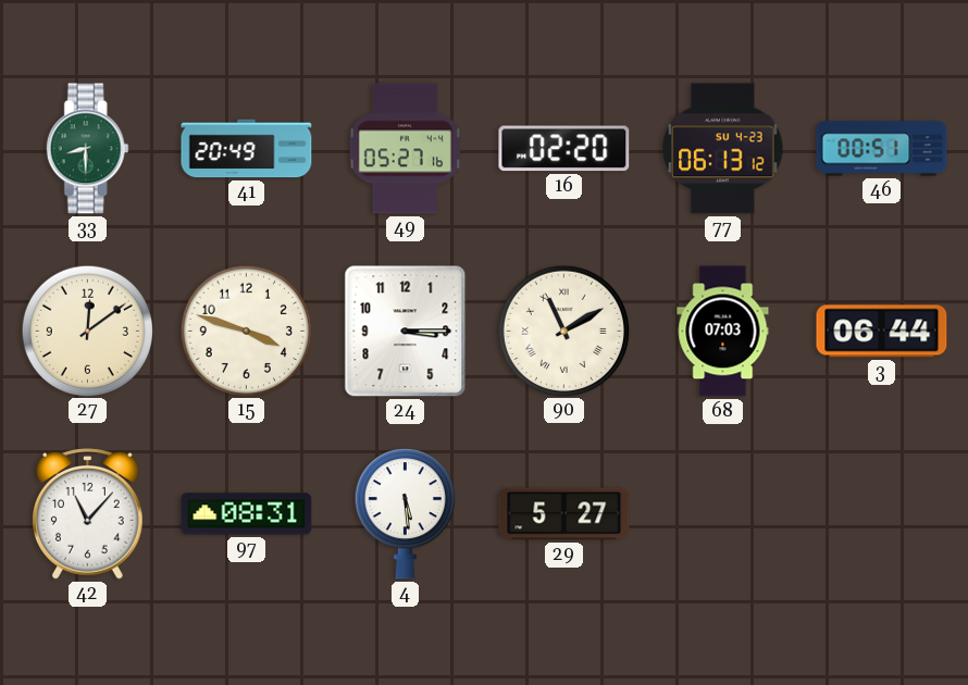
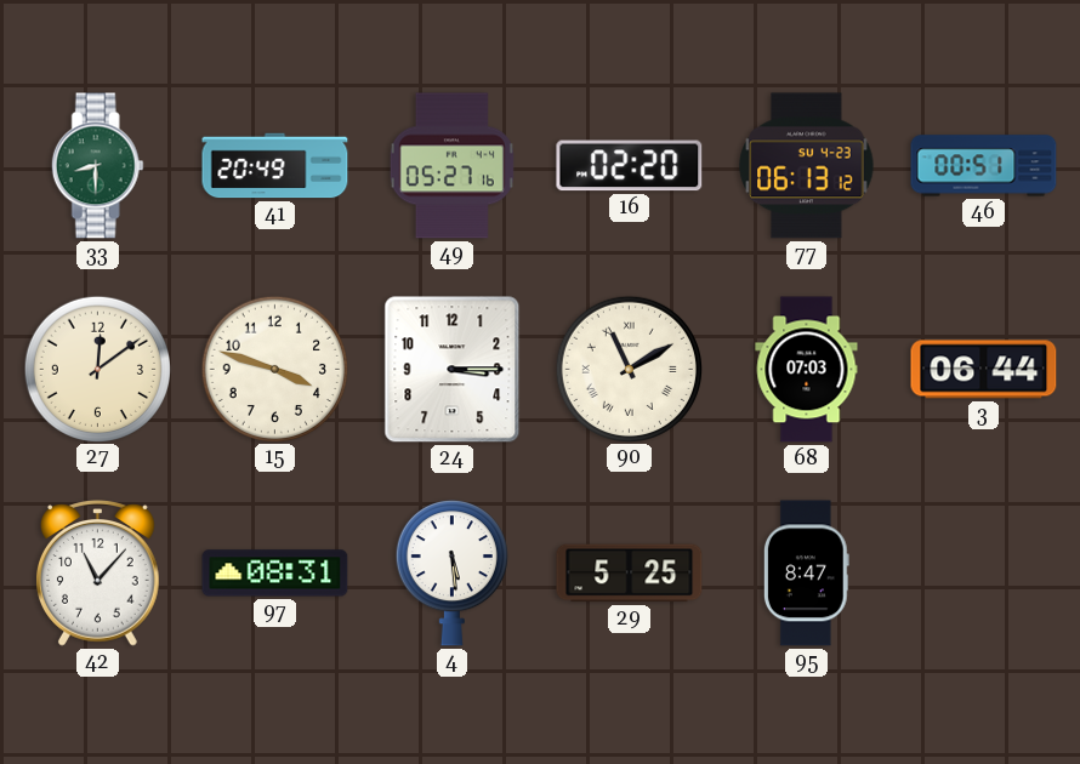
29: 5:27 -> 5:25 (630, 574)
95: none -> 8:47 (806, 574)
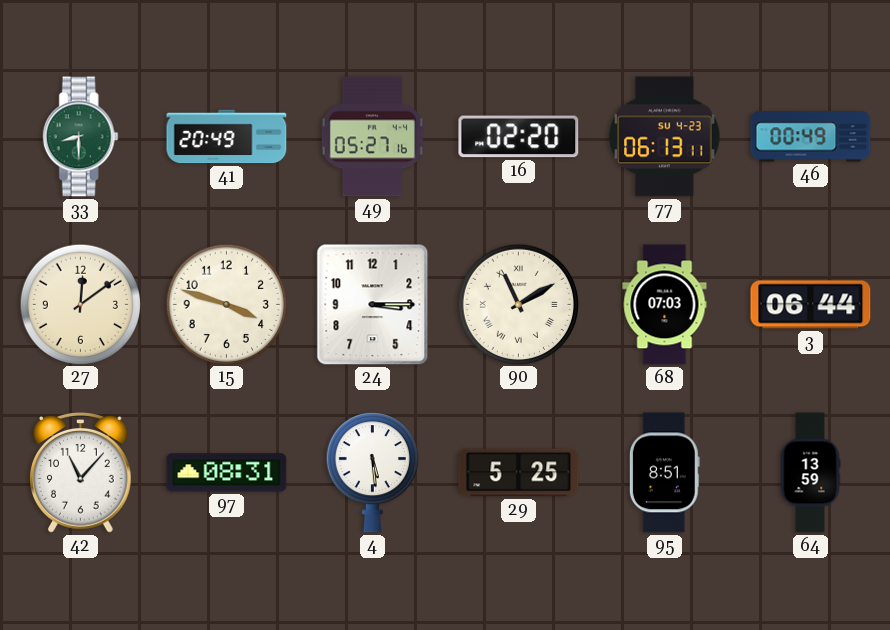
77: 06:13:12 -> 06:13:11 (665, 137)
46: 00:51 -> 00:49 (811, 137)
95: 8:47 -> 8:51 (664, 473)
64: none -> 13:59 (810, 473)
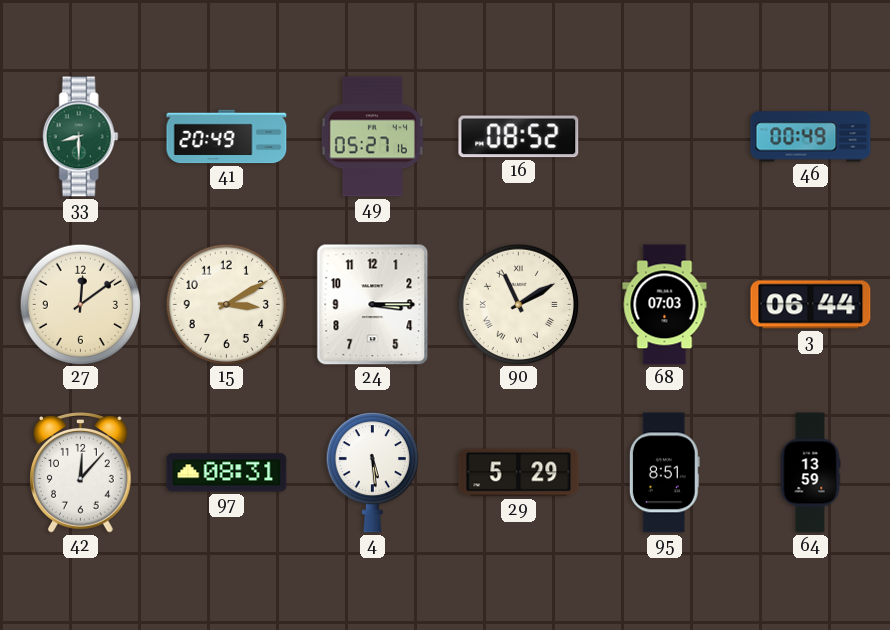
16: 02:20 -> 08:52 (519, 137)
77: 06:13 -> none (665, 137)
15: 3:48 -> 3:10 (226, 304)
42: 11:07 -> 12:07 (81, 473)
29: 5:25 -> 5:29 (519, 473)
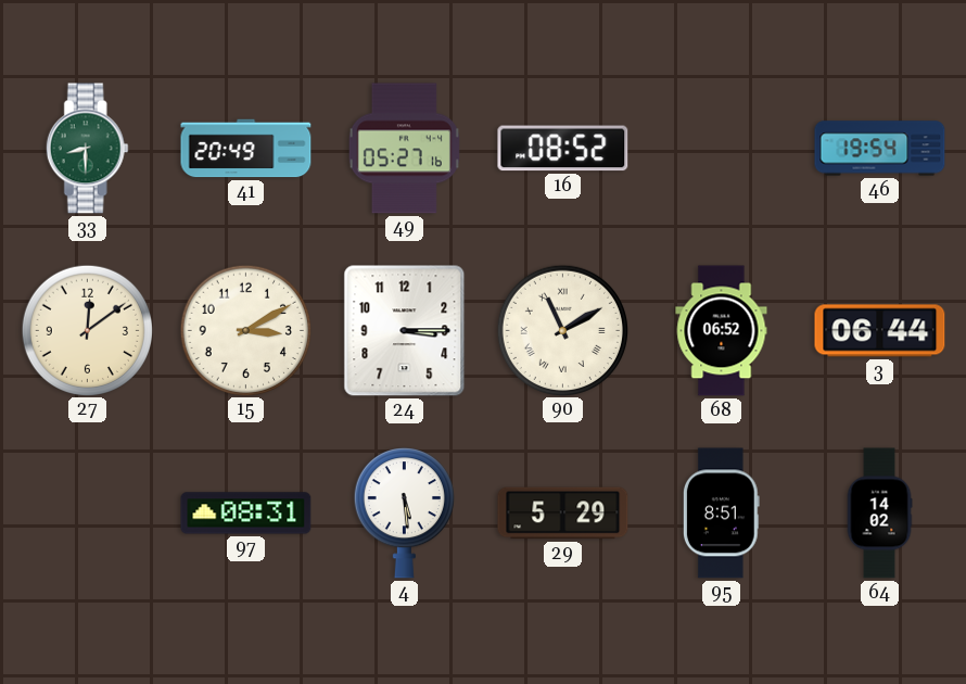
46: 00:49 -> 19:54 (880, 149)
68: 07:03 -> 06:52 (722, 331)
42: 12:07 -> none (81, 473)
64: 13:59 -> 14:02 (879, 514)
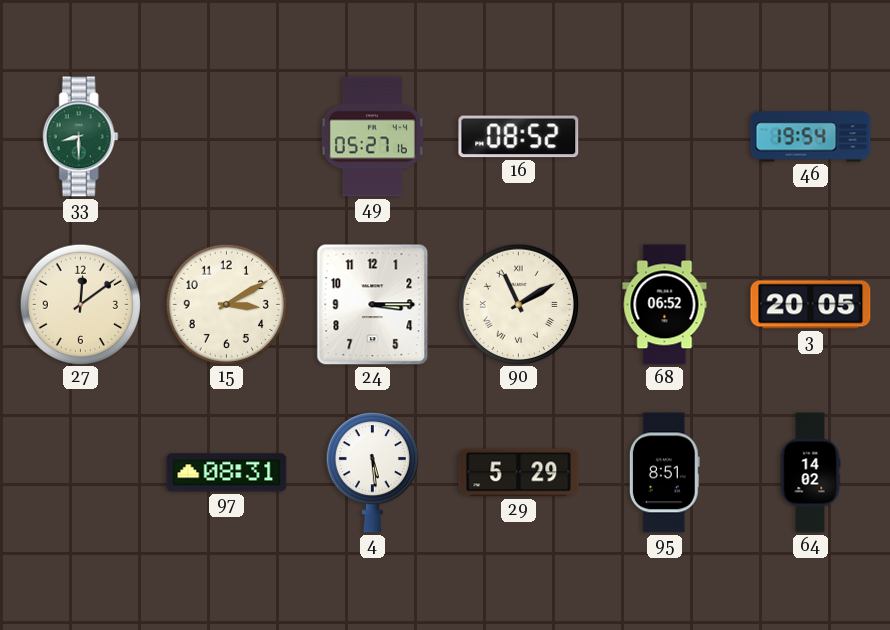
41: 20:49 -> none (246, 149)
3: 06:44 -> 20:05 (811, 305)
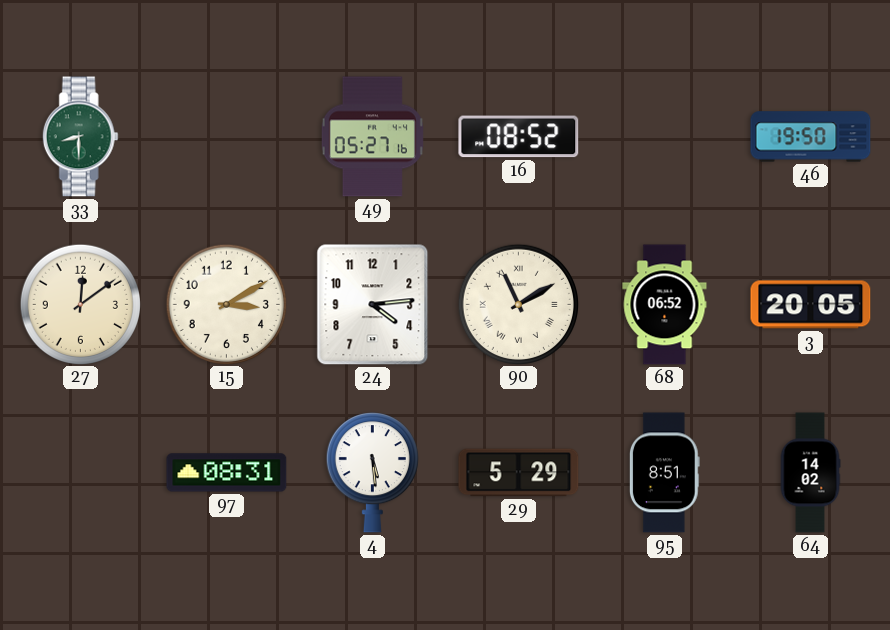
46: 19:54 -> 19:50 (811, 137)
24: 3:15 -> 4:14 (373, 305)
